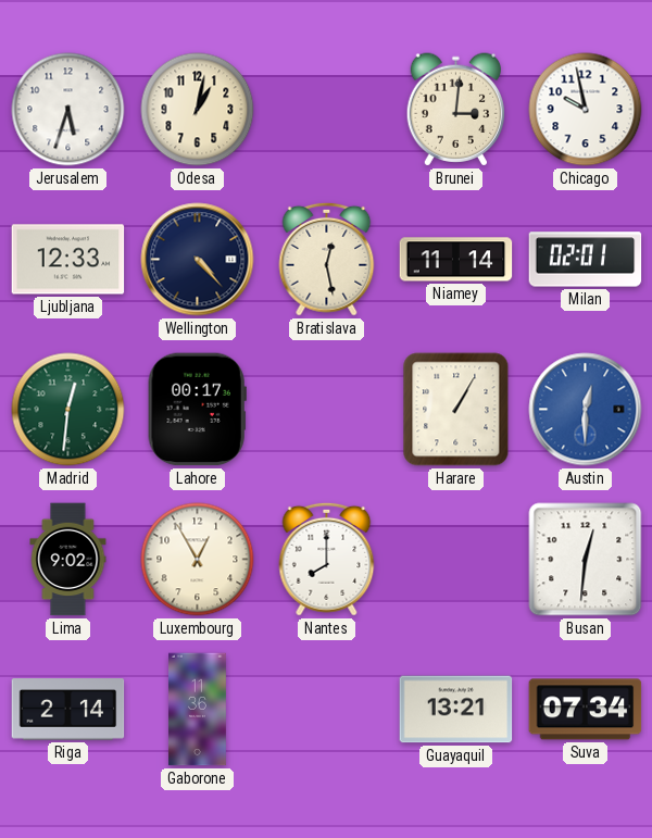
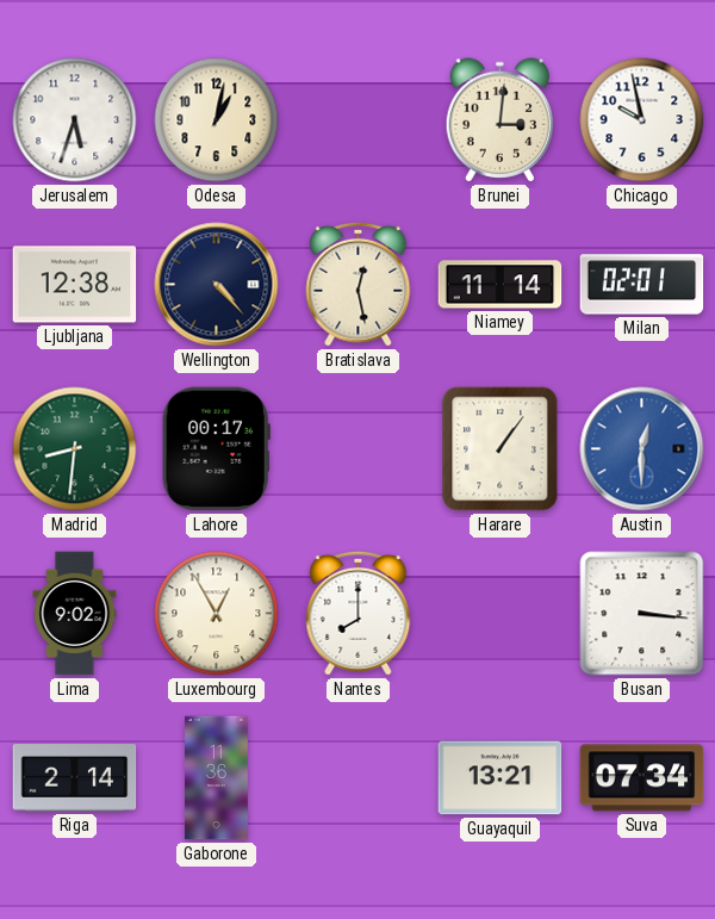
Ljubljana: 12:33 -> 12:38 (75, 285)
Madrid: 12:31 -> 8:31 (75, 449)
Harare: 1:05 -> 1:06 (500, 449)
Busan: 12:31 -> 3:16 (642, 614)
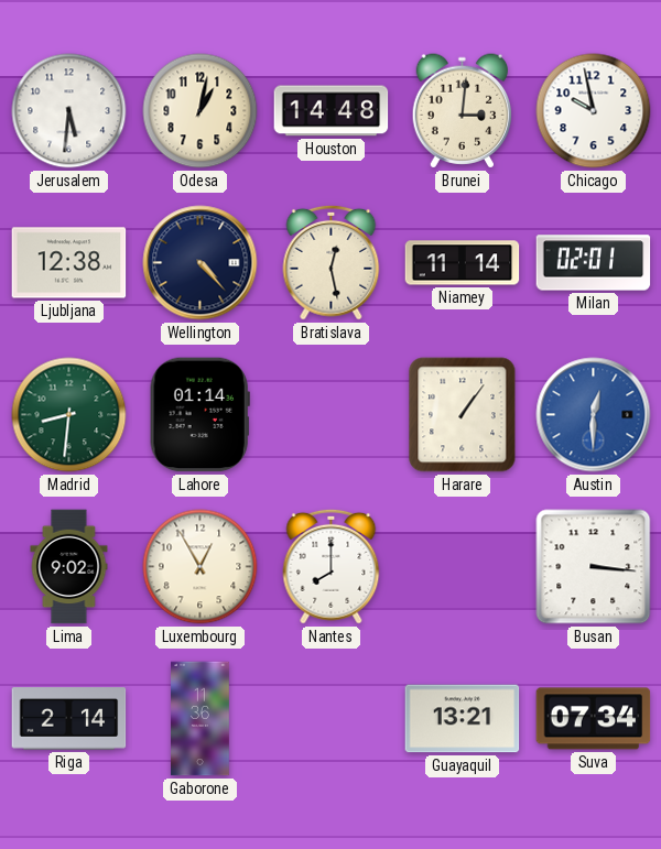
Jerusalem: 5:33 -> 5:31 (69, 111)
Houston: none -> 14:48 (332, 111)
Lahore: 00:17 -> 01:14 (199, 415)
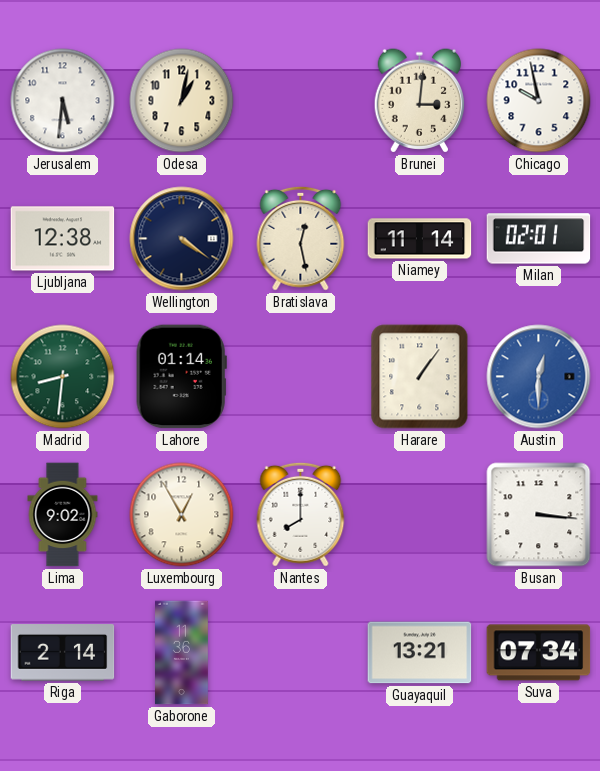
Houston: 14:48 -> none (332, 111)
Wellington: 4:23 -> 4:21 (182, 239)
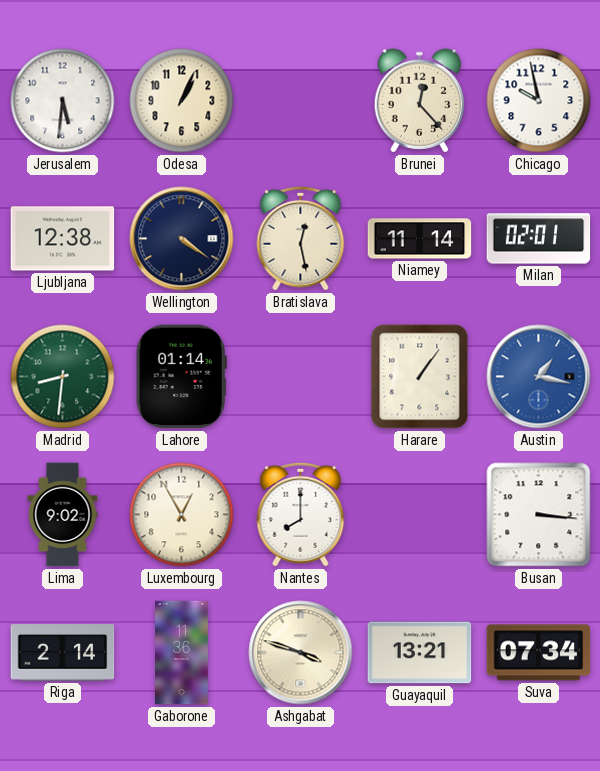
Odesa: 1:02 -> 1:04 (182, 101)
Brunei: 3:01 -> 12:23 (419, 101)
Austin: 12:30 -> 1:17 (539, 377)
Ashgabat: none -> 3:48 (301, 653)
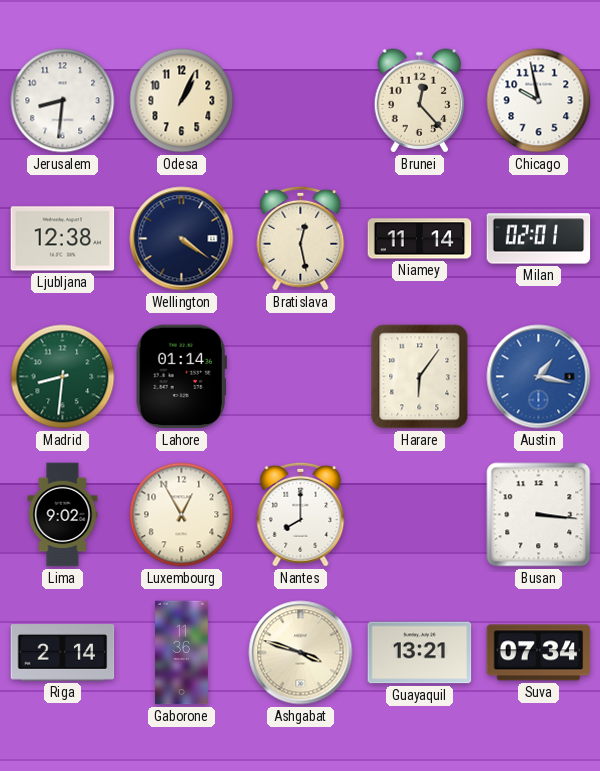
Jerusalem: 5:31 -> 8:31 (63, 101)
Harare: 1:06 -> 6:06 (420, 377)
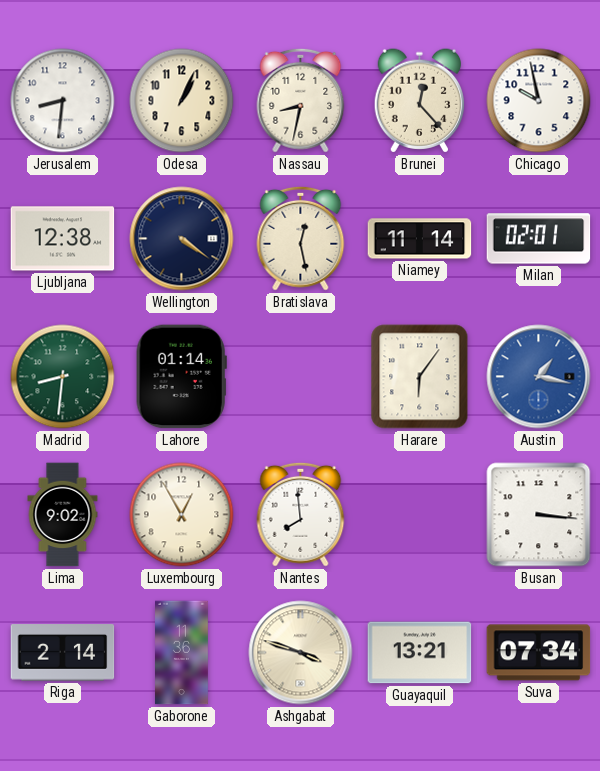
Nassau: none -> 8:32 (301, 100)
Nantes: 8:00 -> 7:59 (301, 514)
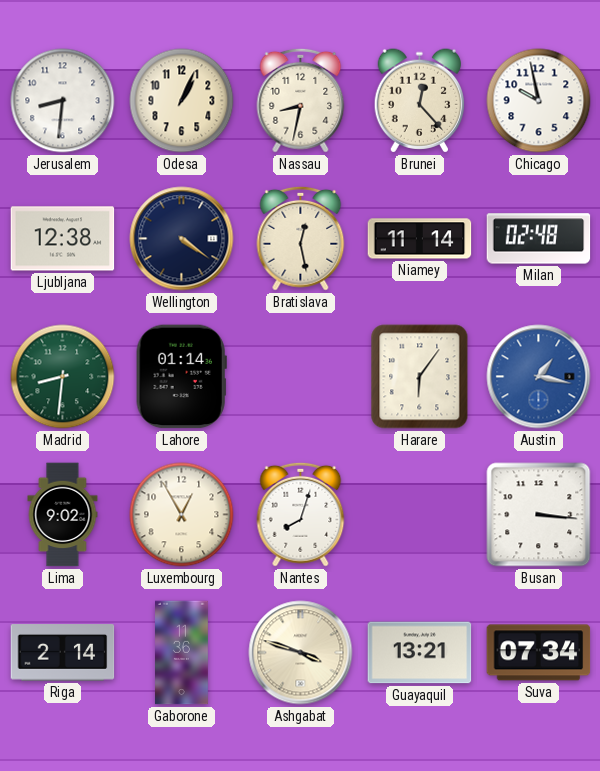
Milan: 02:01 -> 02:48 (539, 239)
Nantes: 7:59 -> 8:03 (301, 514)
